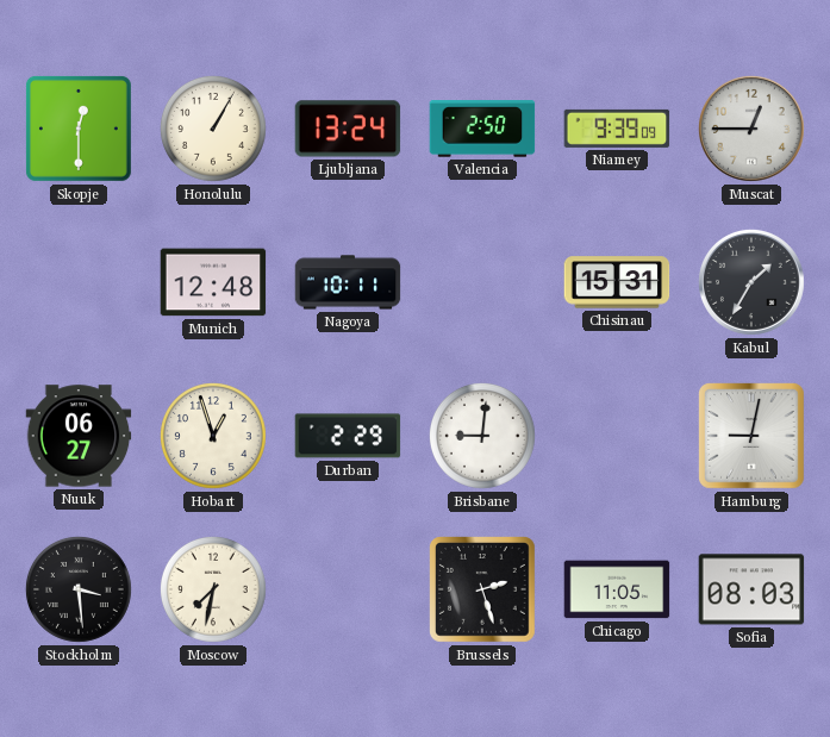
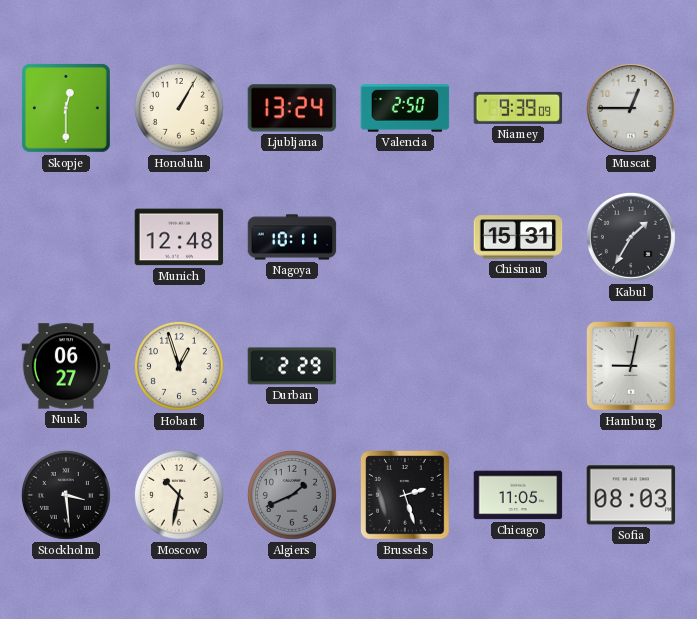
Brisbane: 9:01 -> none (482, 436)
Moscow: 7:32 -> 10:32 (179, 495)
Algiers: none -> 1:41 (292, 495)
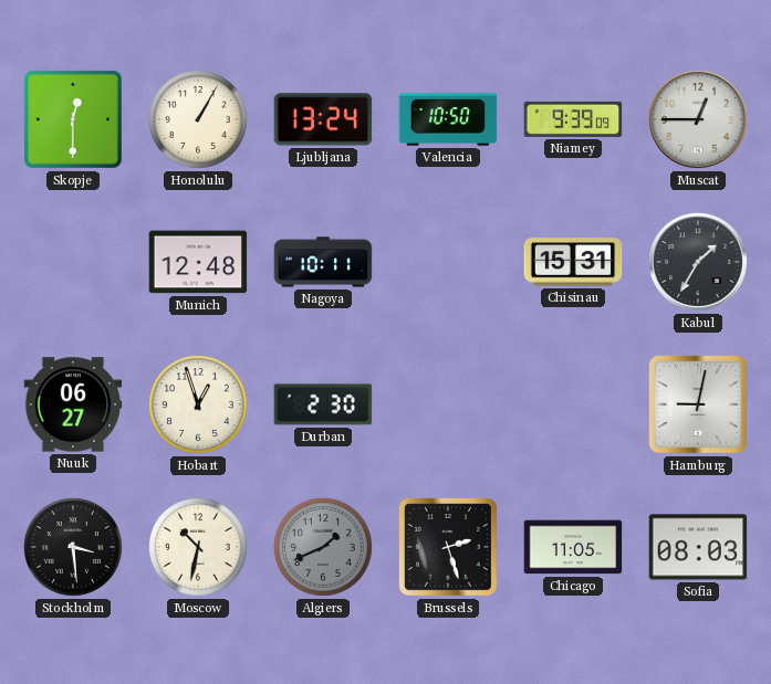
Valencia: 2:50 -> 10:50 (448, 119)
Durban: 2:29 -> 2:30 (323, 404)
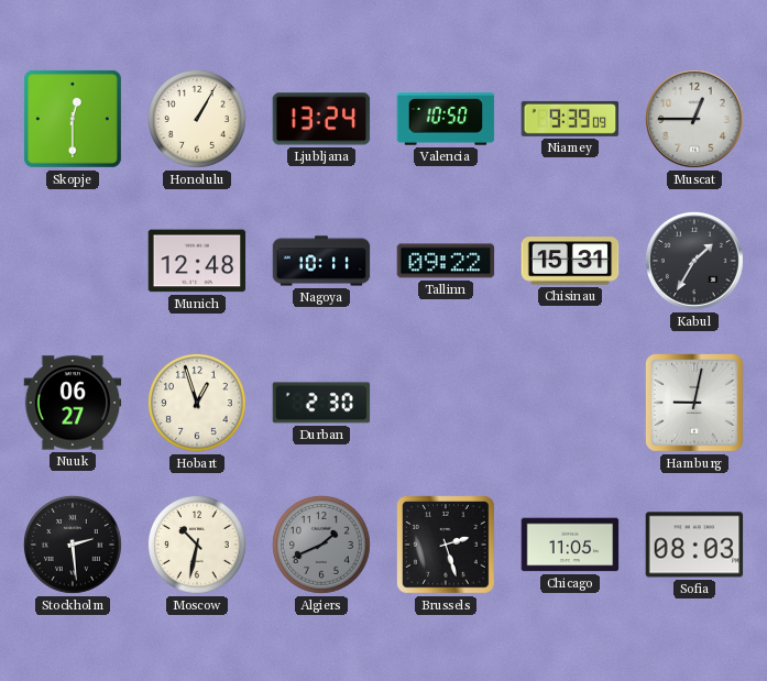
Tallinn: none -> 09:22 (446, 261)
Stockholm: 3:29 -> 2:29 (73, 545)
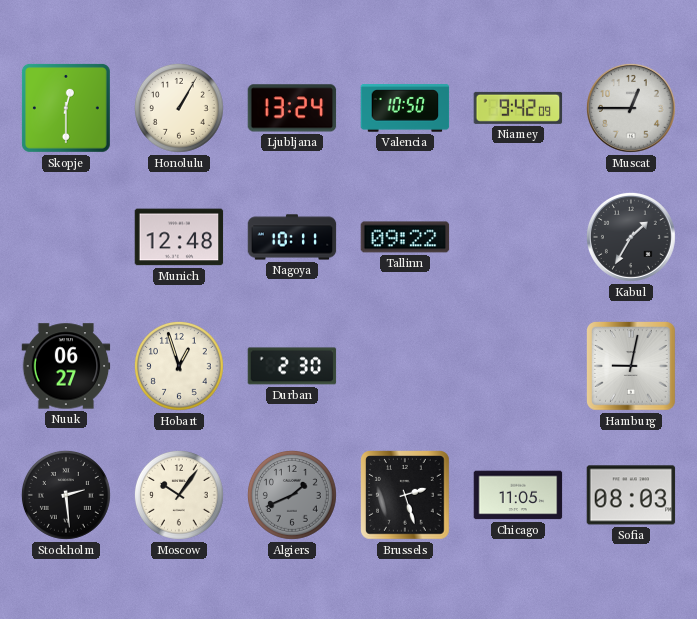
Niamey: 9:39 -> 9:42 (518, 108)
Chisinau: 15:31 -> none (570, 261)
Moscow: 10:32 -> 10:06 (179, 495)
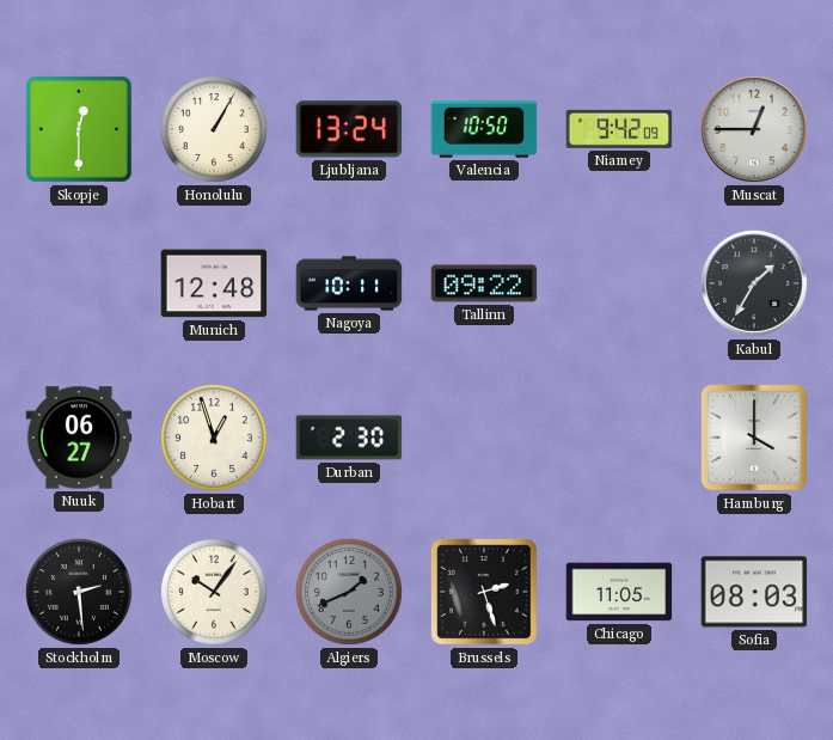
Hamburg: 9:02 -> 4:00 (755, 439)
